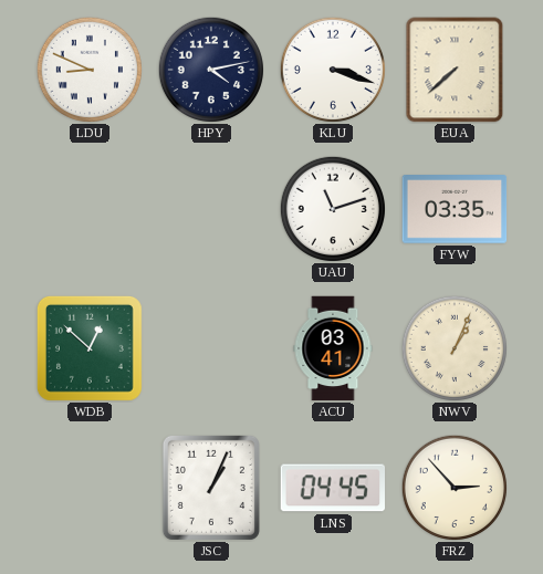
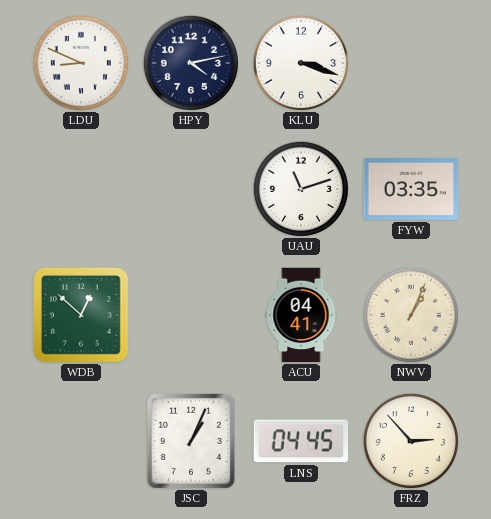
EUA: 7:38 -> none (455, 70)
ACU: 03:41 -> 04:41 (301, 315)
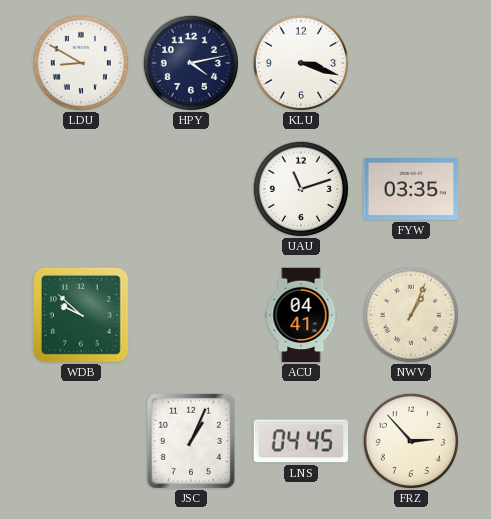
LDU: 8:49 -> 8:50 (80, 62)
WDB: 12:52 -> 9:52 (81, 315)
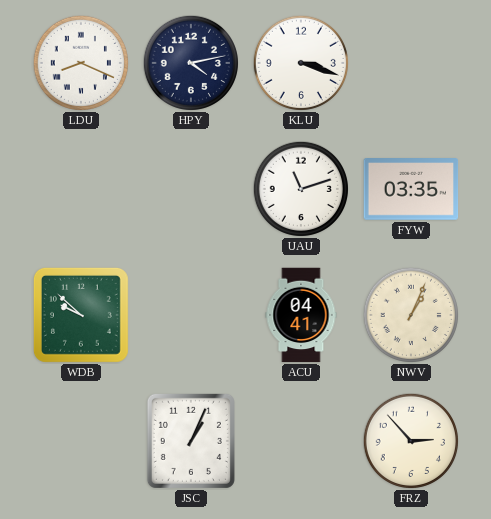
LDU: 8:50 -> 8:19 (80, 62)
LNS: 04:45 -> none (301, 441)
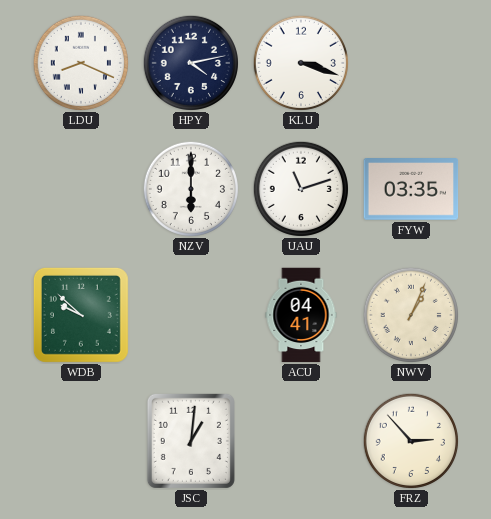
NZV: none -> 6:00 (190, 188)
JSC: 1:04 -> 1:01 (191, 441)
